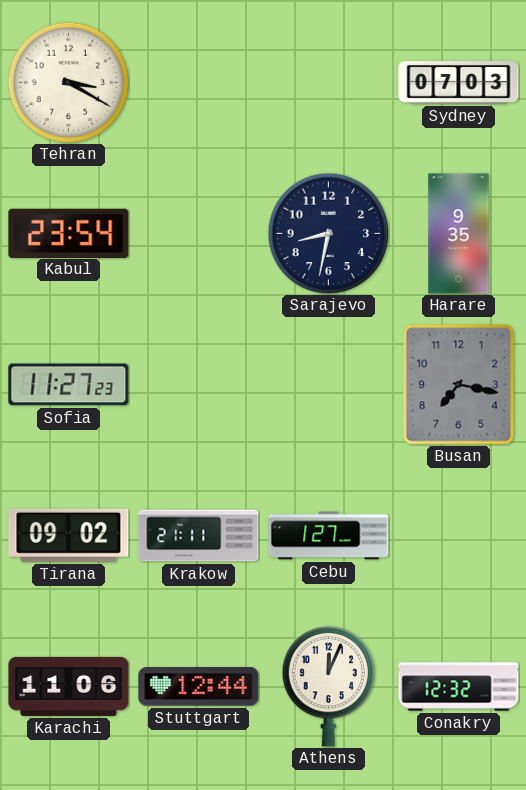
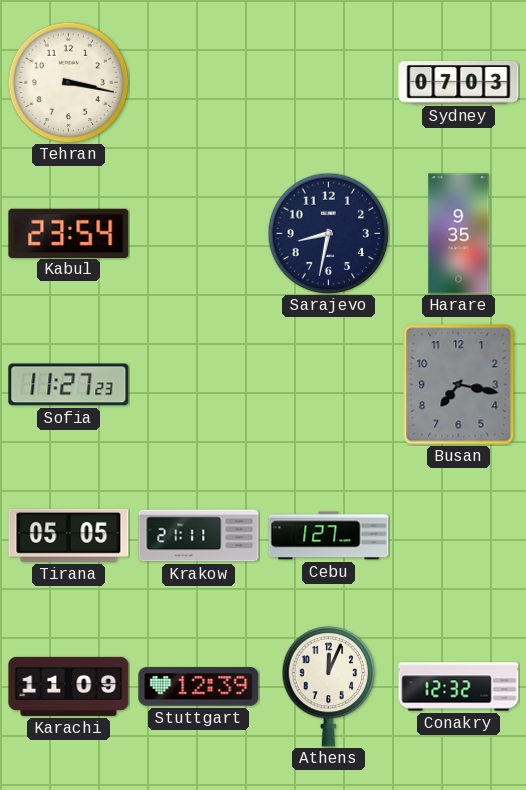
Tehran: 3:20 -> 3:17 (68, 82)
Tirana: 09:02 -> 05:05 (69, 535)
Karachi: 11:06 -> 11:09 (69, 686)
Stuttgart: 12:44 -> 12:39 (199, 687)
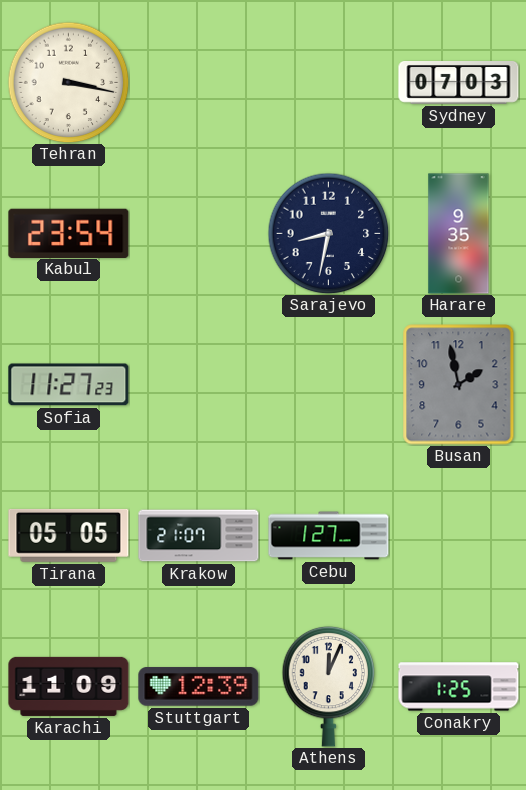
Busan: 7:17 -> 1:58 (459, 385)
Krakow: 21:11 -> 21:07 (199, 536)
Conakry: 12:32 -> 1:25 (459, 687)
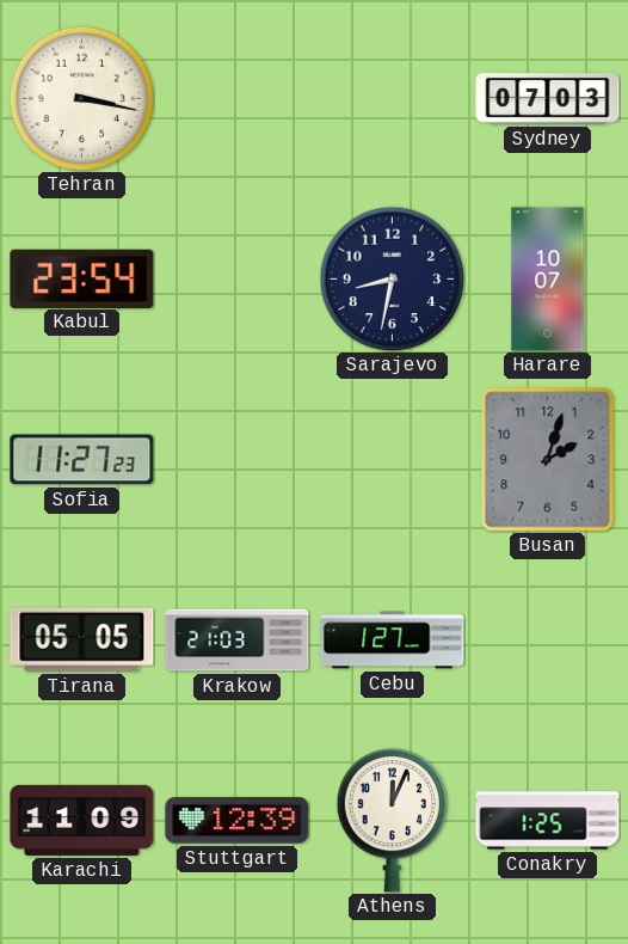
Harare: 9:35 -> 10:07 (548, 280)
Busan: 1:58 -> 2:03 (548, 460)
Krakow: 21:07 -> 21:03 (238, 640)
